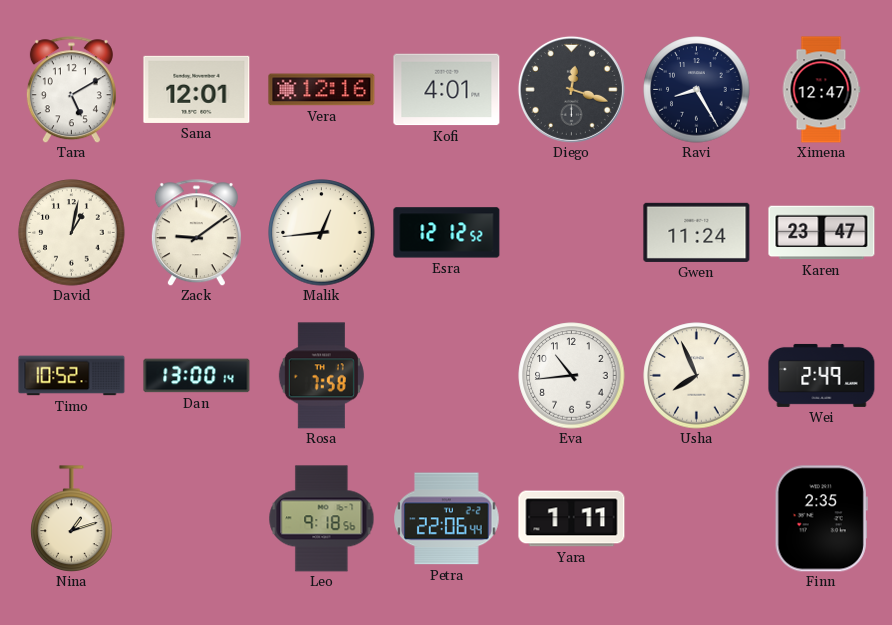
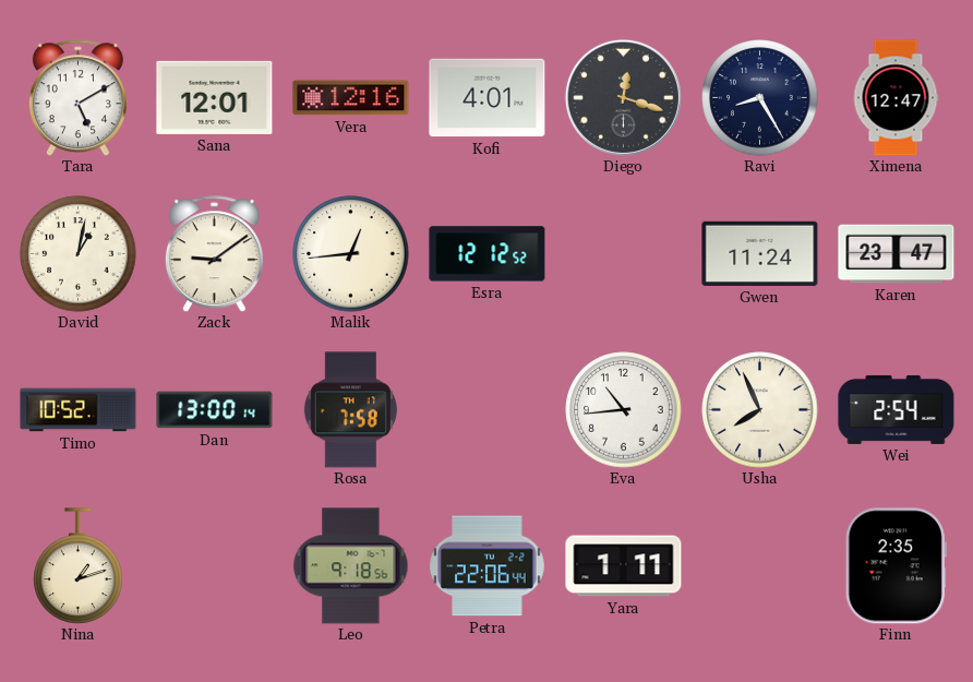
Wei: 2:49 -> 2:54 (897, 409)
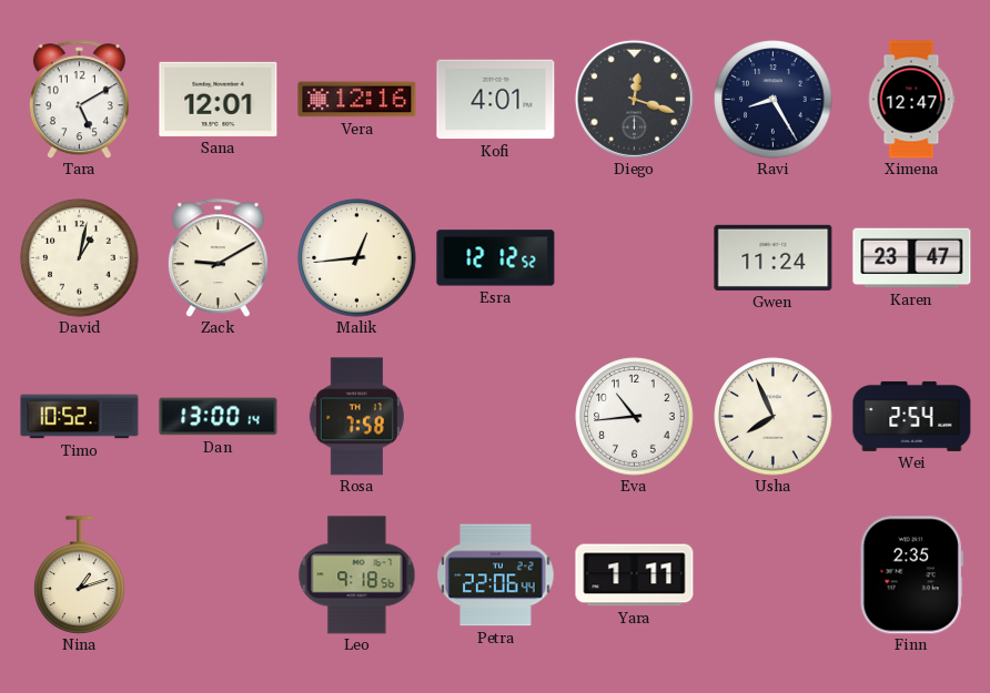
Zack: 9:09 -> 9:10 (218, 258)
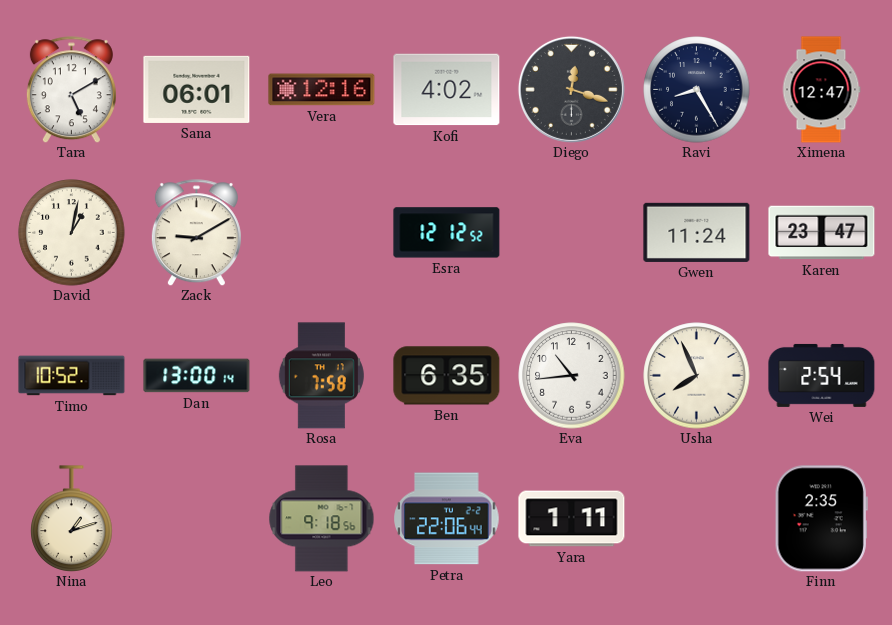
Sana: 12:01 -> 06:01 (197, 89)
Kofi: 4:01 -> 4:02 (447, 90)
Malik: 12:44 -> none (357, 258)
Ben: none -> 6:35 (447, 376)
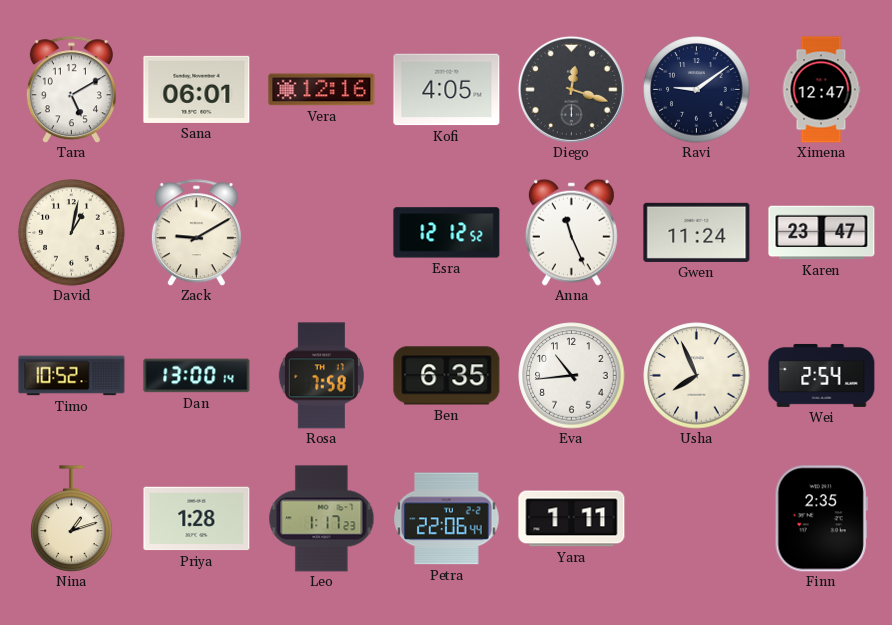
Kofi: 4:02 -> 4:05 (447, 90)
Ravi: 8:25 -> 9:09 (697, 90)
Anna: none -> 11:26 (571, 232)
Priya: none -> 1:28 (197, 519)
Leo: 9:18 -> 1:17 (322, 519)
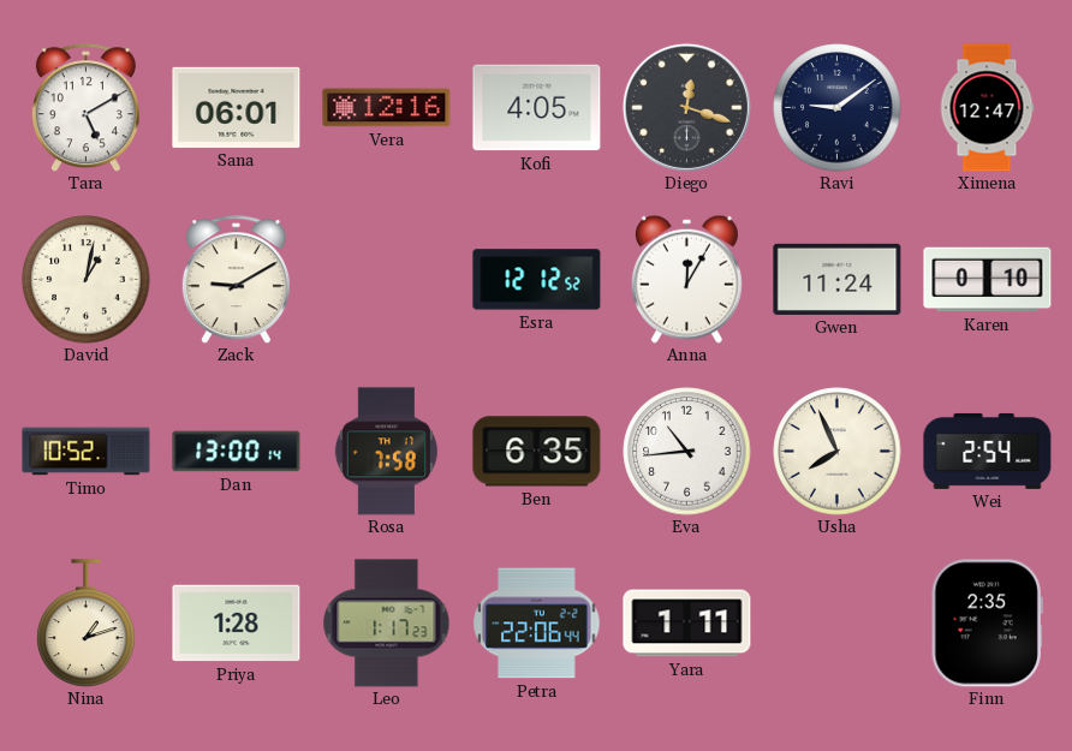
Anna: 11:26 -> 12:05 (686, 279)
Karen: 23:47 -> 0:10 (988, 280)
